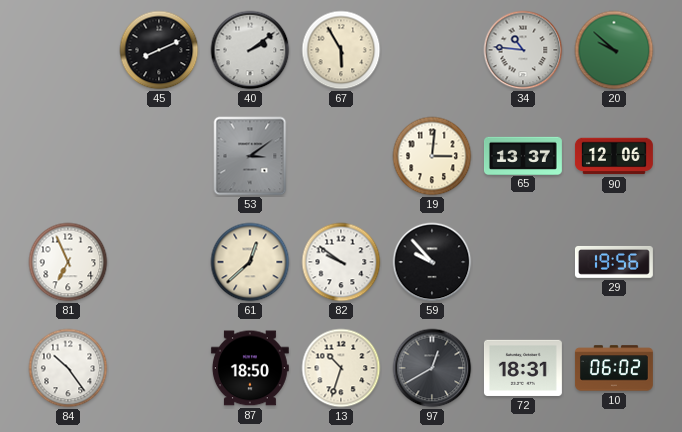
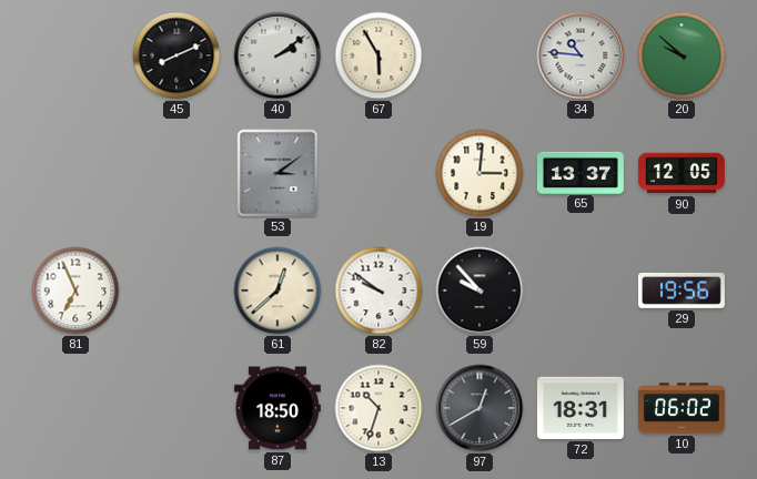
90: 12:06 -> 12:05 (682, 173)
84: 10:24 -> none (68, 368)
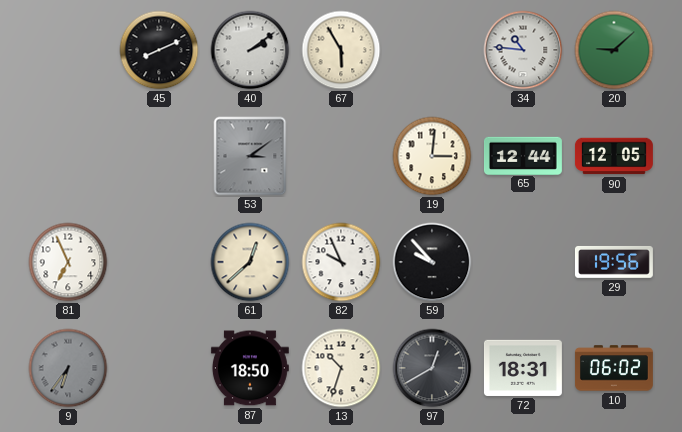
20: 9:52 -> 9:08 (614, 50)
65: 13:37 -> 12:44 (523, 155)
82: 9:51 -> 9:56 (341, 262)
9: none -> 6:36 (68, 368)
